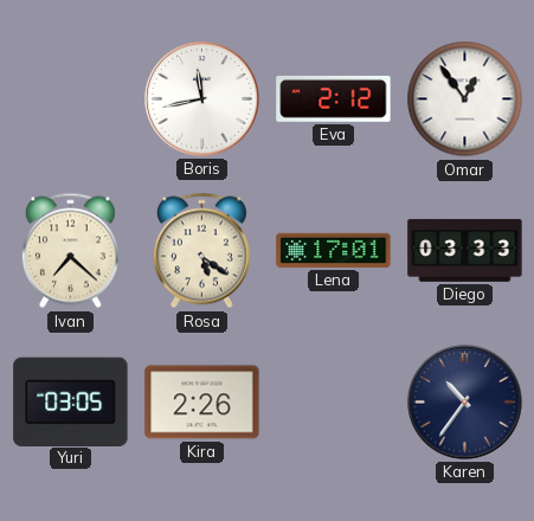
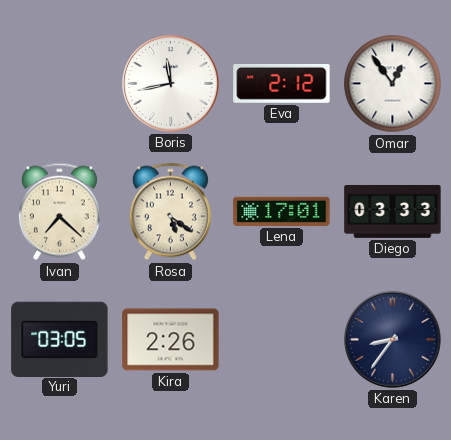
Karen: 10:36 -> 8:36 (393, 340)
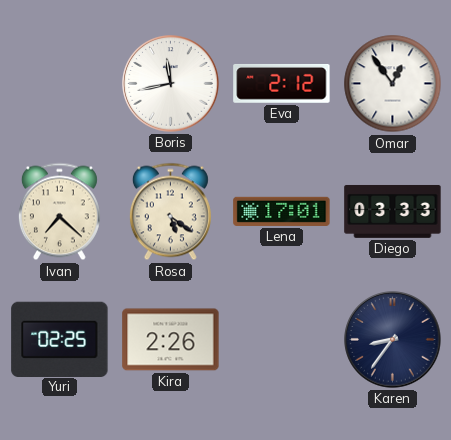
Yuri: 03:05 -> 02:25 (60, 339)
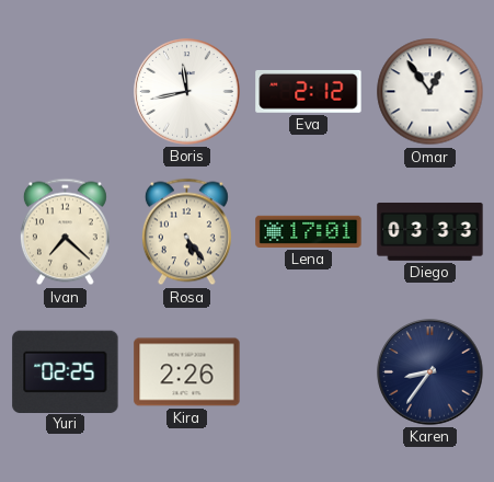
Rosa: 5:21 -> 5:24 (186, 232)
